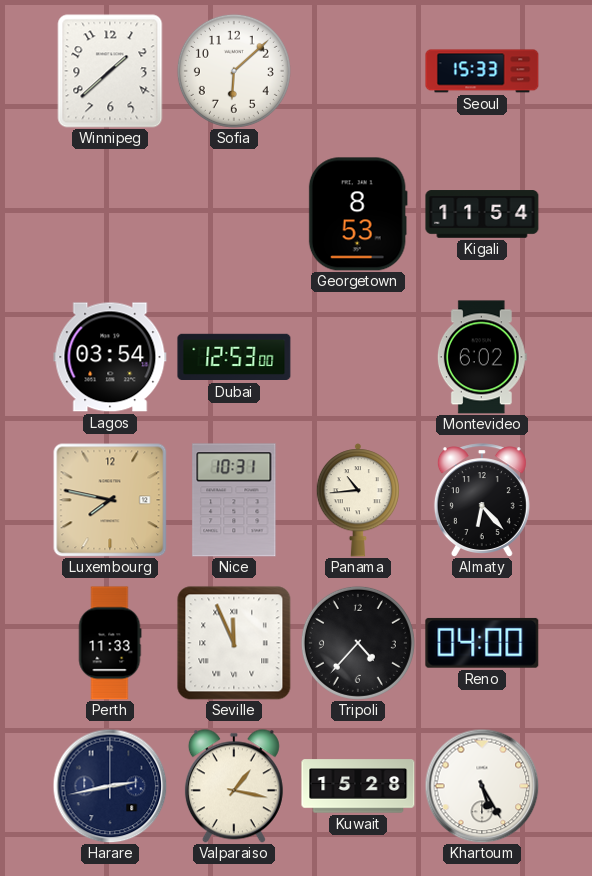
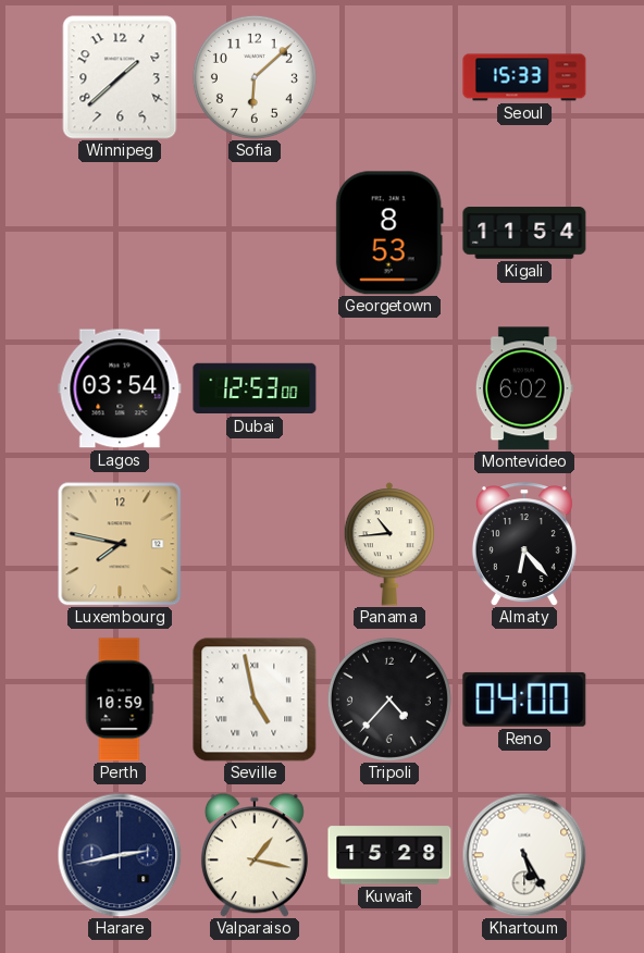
Nice: 10:31 -> none (234, 500)
Perth: 11:33 -> 10:59 (120, 700)
Seville: 11:56 -> 4:58 (255, 700)
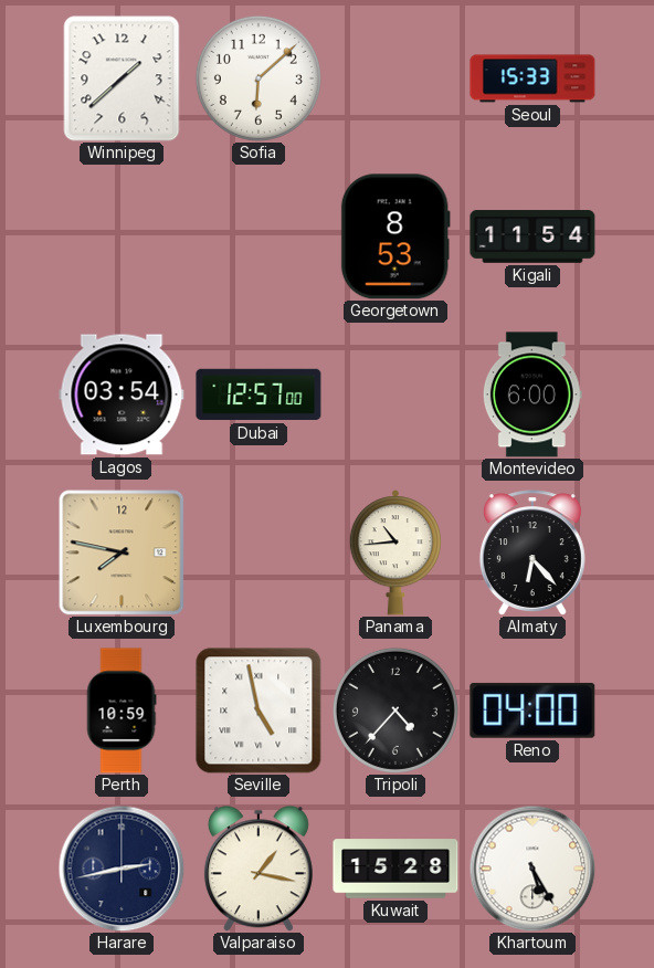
Dubai: 12:53 -> 12:57 (259, 394)
Montevideo: 6:02 -> 6:00 (532, 394)
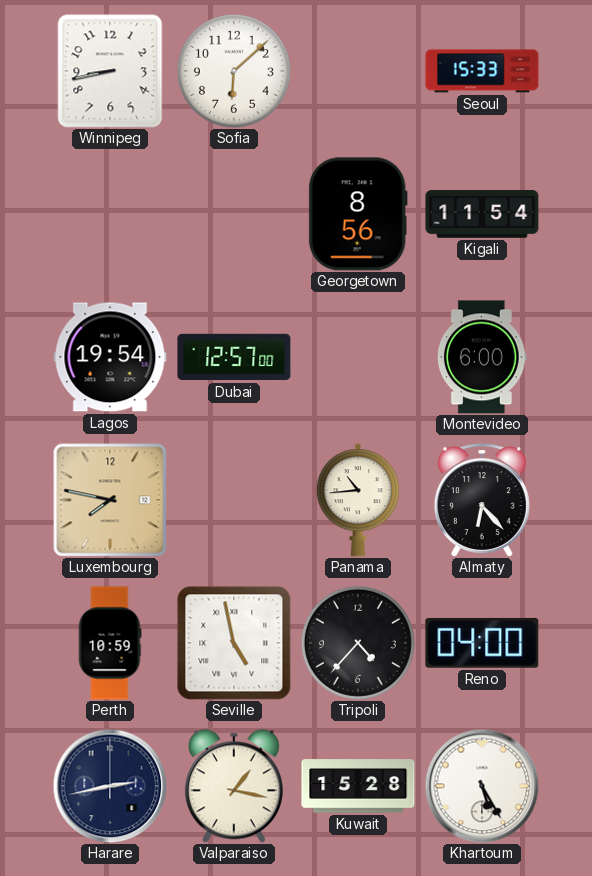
Winnipeg: 1:38 -> 8:43 (110, 71)
Georgetown: 8:53 -> 8:56 (358, 214)
Lagos: 03:54 -> 19:54 (110, 357)
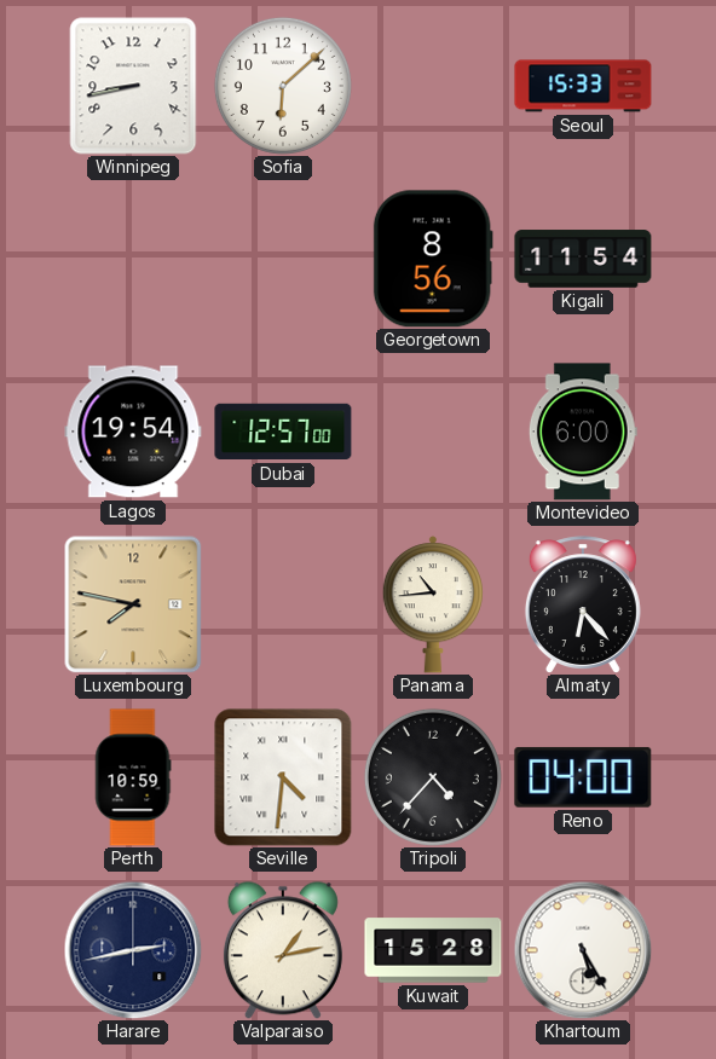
Seville: 4:58 -> 4:31 (283, 777)
Valparaiso: 1:17 -> 1:13 (283, 950)
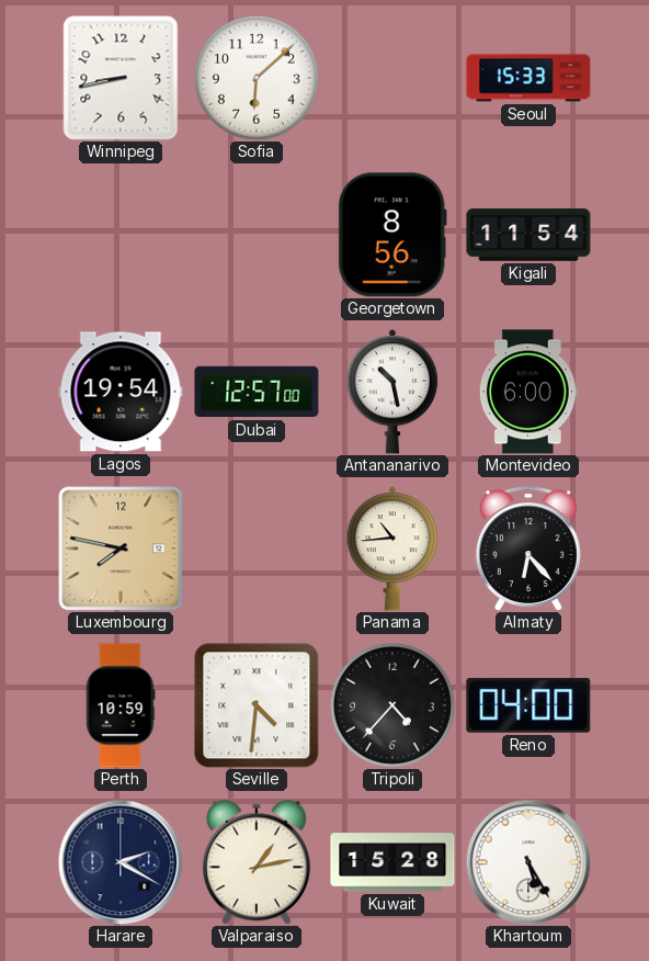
Antananarivo: none -> 10:28 (391, 392)
Harare: 2:43 -> 2:20 (121, 862)
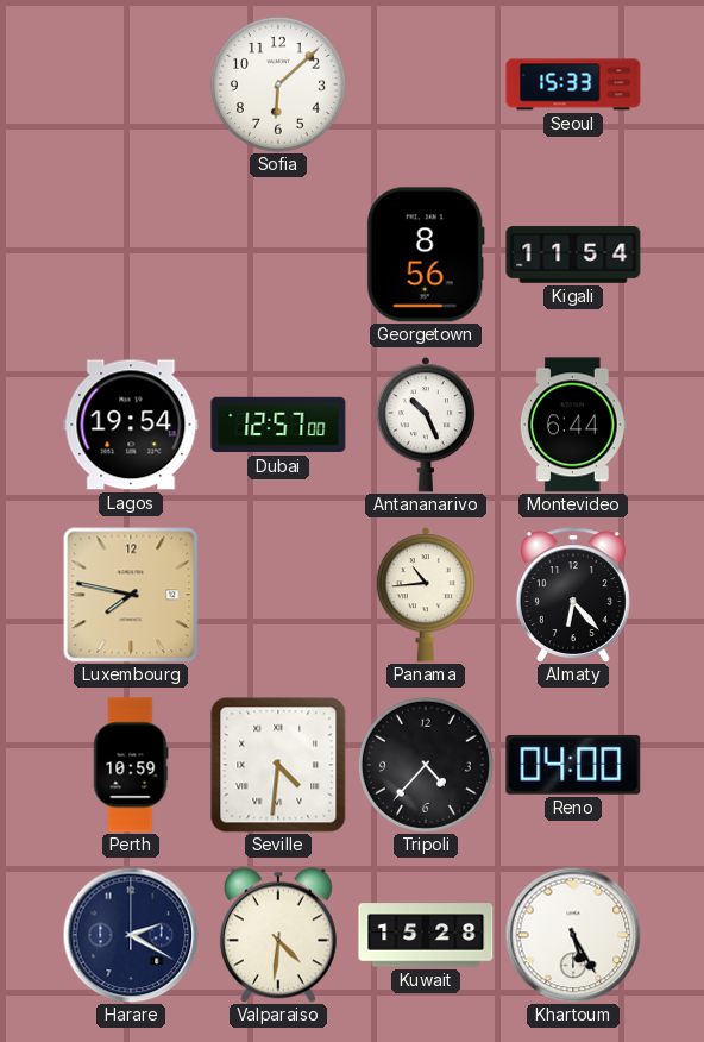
Winnipeg: 8:43 -> none (121, 78)
Antananarivo: 10:28 -> 10:26 (425, 425)
Montevideo: 6:00 -> 6:44 (573, 425)
Valparaiso: 1:13 -> 4:31 (278, 935)
